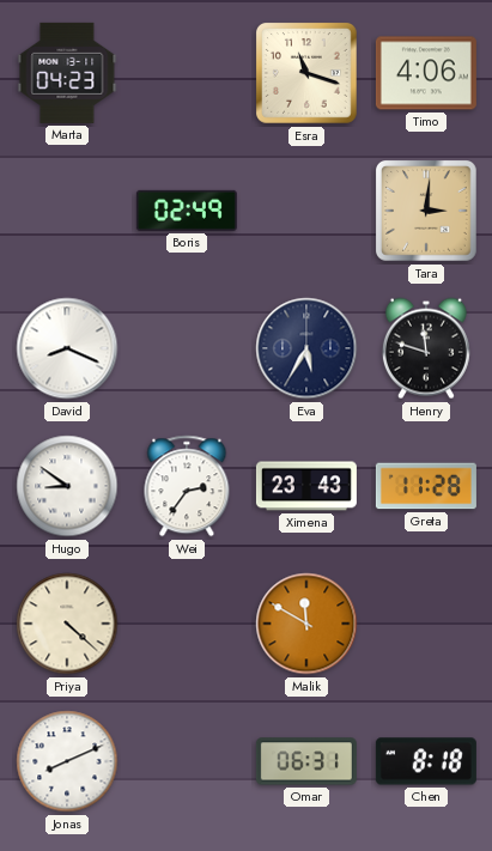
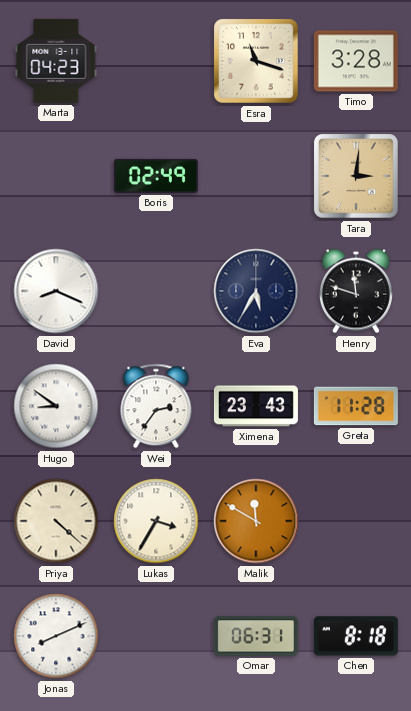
Timo: 4:06 -> 3:28 (356, 61)
Lukas: none -> 3:35 (156, 521)
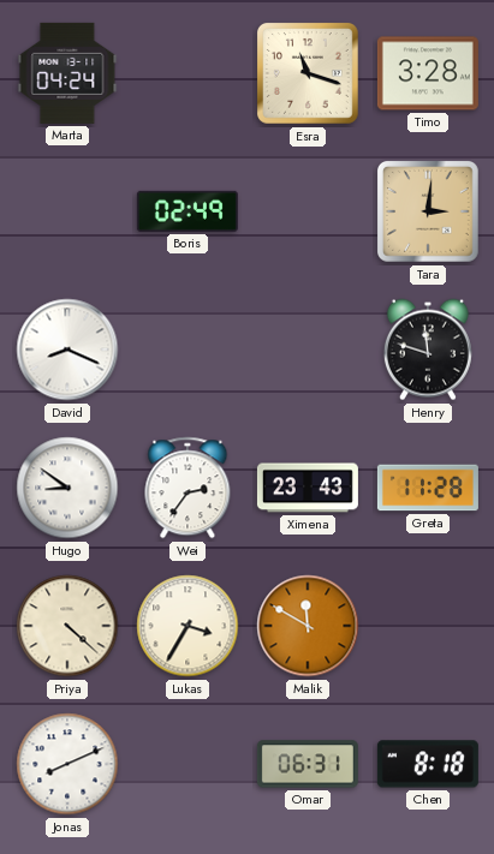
Marta: 04:23 -> 04:24 (67, 73)
Eva: 5:35 -> none (256, 291)
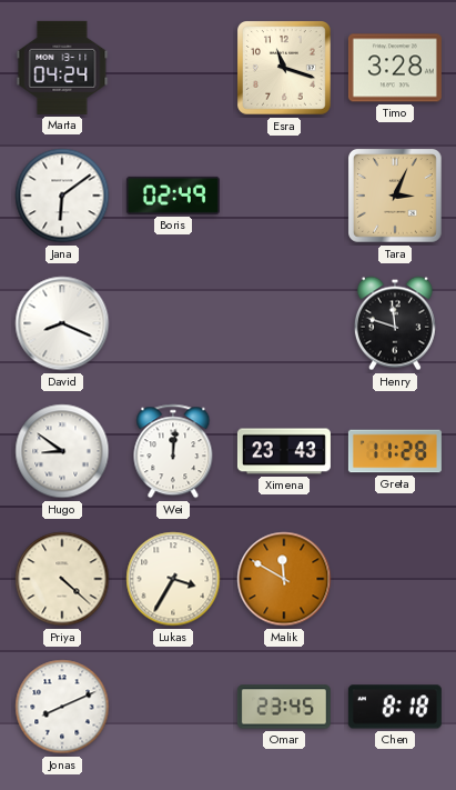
Jana: none -> 6:09 (62, 196)
Tara: 3:01 -> 3:04 (396, 197)
Wei: 2:36 -> 12:01 (173, 451)
Omar: 06:31 -> 23:45 (284, 707)
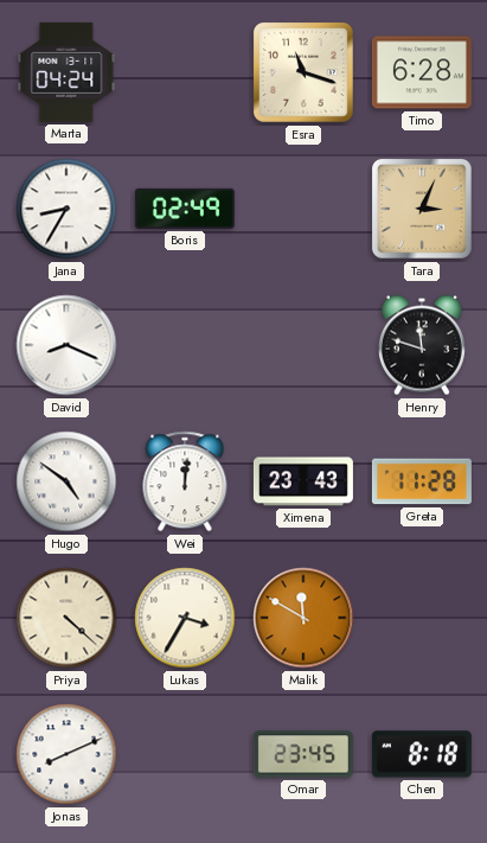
Timo: 3:28 -> 6:28 (422, 72)
Jana: 6:09 -> 8:35 (66, 209)
Hugo: 8:51 -> 4:51 (66, 481)
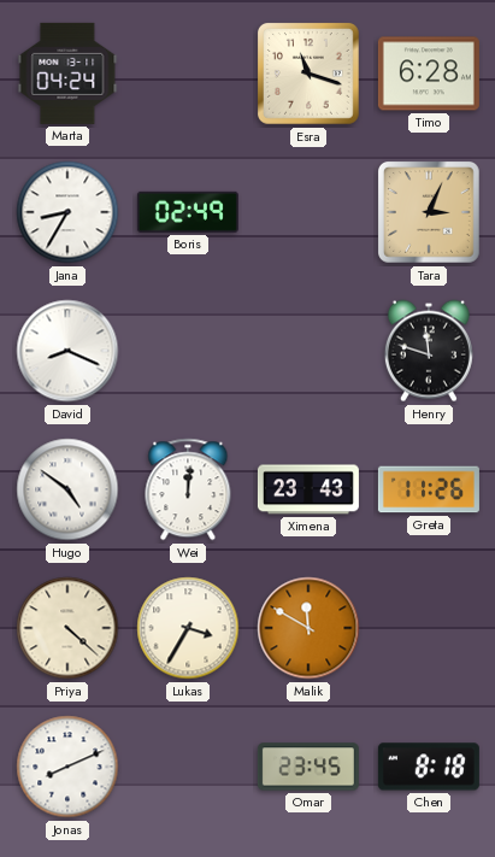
Greta: 11:28 -> 11:26 (429, 489)
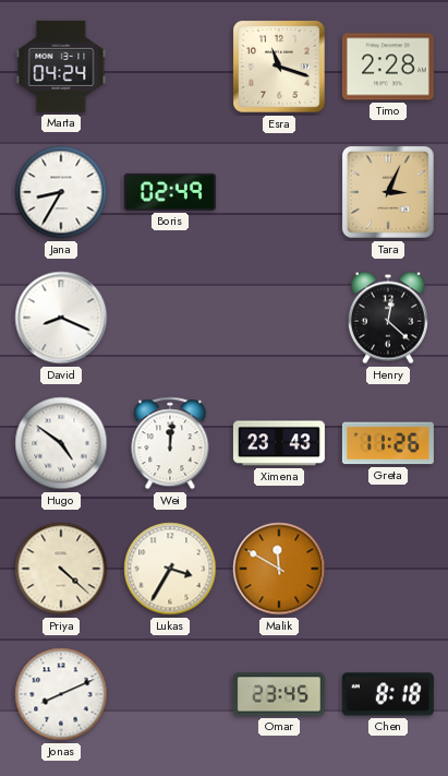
Timo: 6:28 -> 2:28 (388, 67)
Henry: 11:48 -> 12:22 (388, 318)
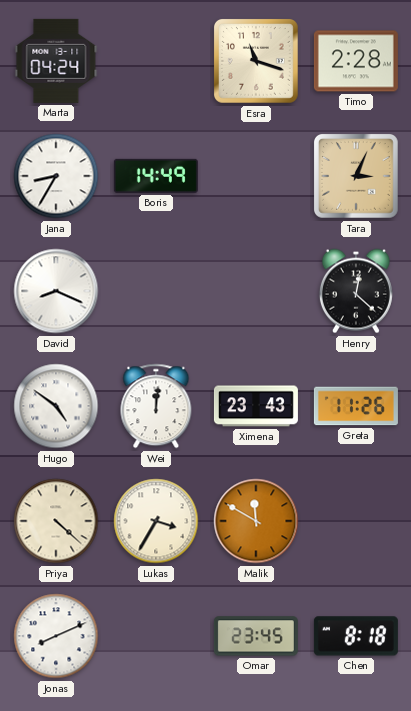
Boris: 02:49 -> 14:49 (156, 176)
